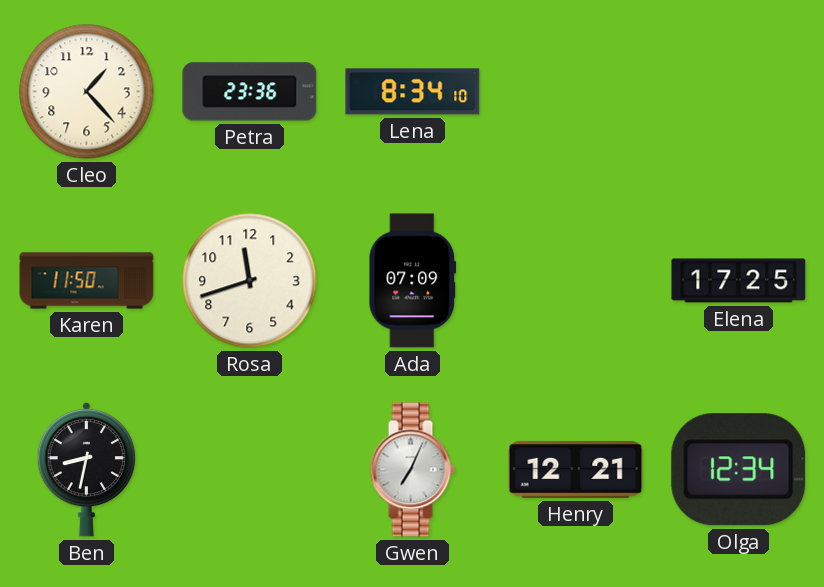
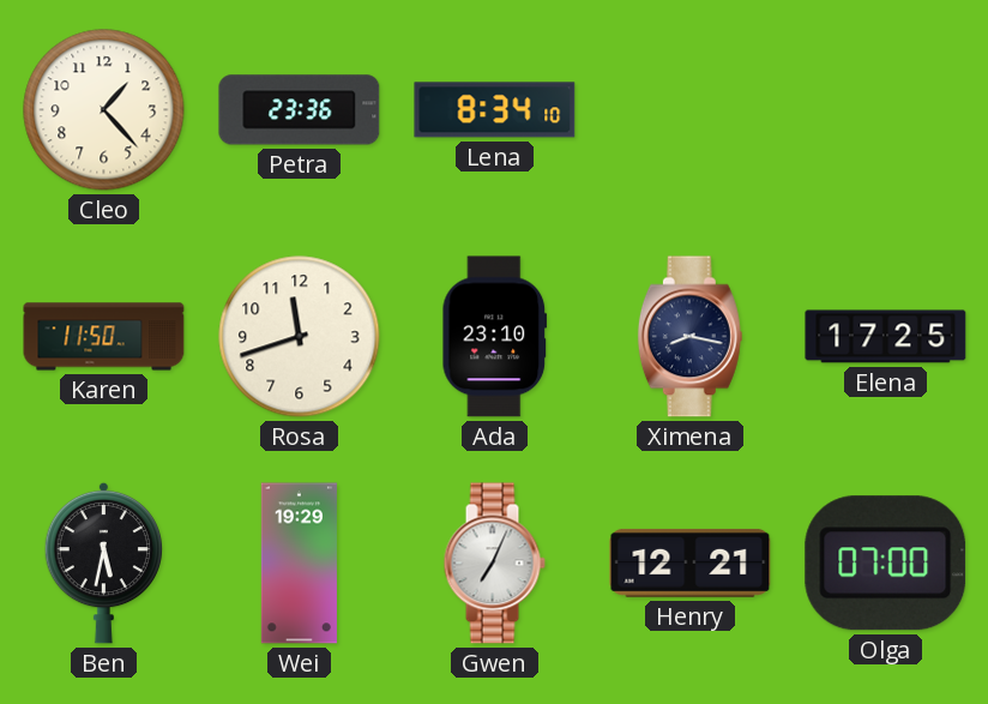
Ada: 07:09 -> 23:10 (495, 337)
Ximena: none -> 8:17 (689, 337)
Ben: 8:32 -> 5:32 (104, 562)
Wei: none -> 19:29 (299, 564)
Olga: 12:34 -> 07:00 (886, 564)
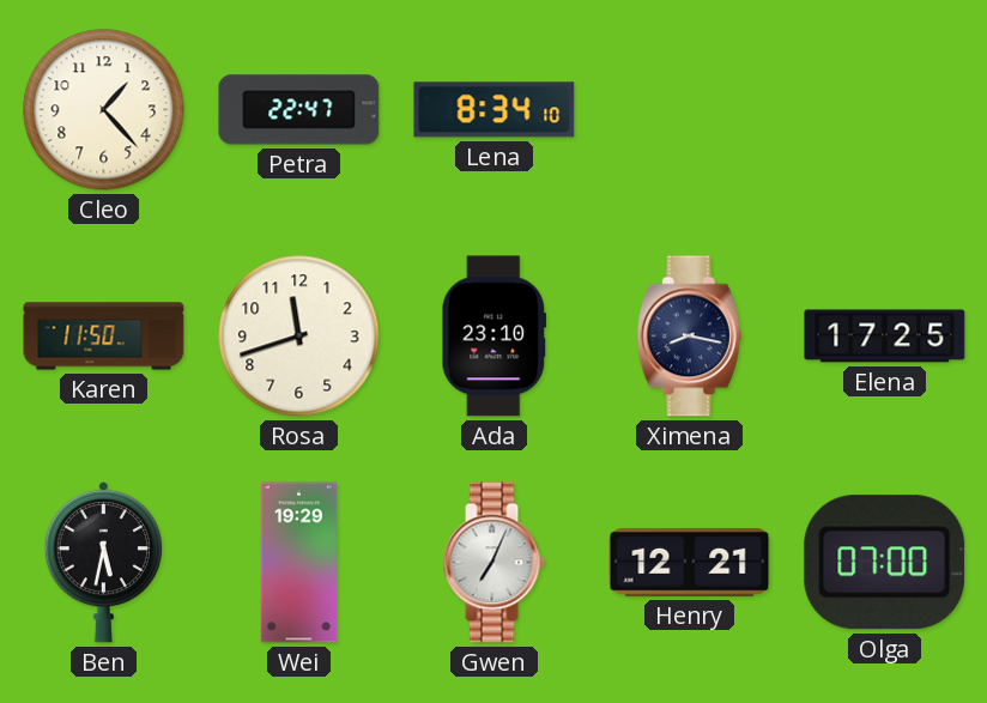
Petra: 23:36 -> 22:47 (299, 110)
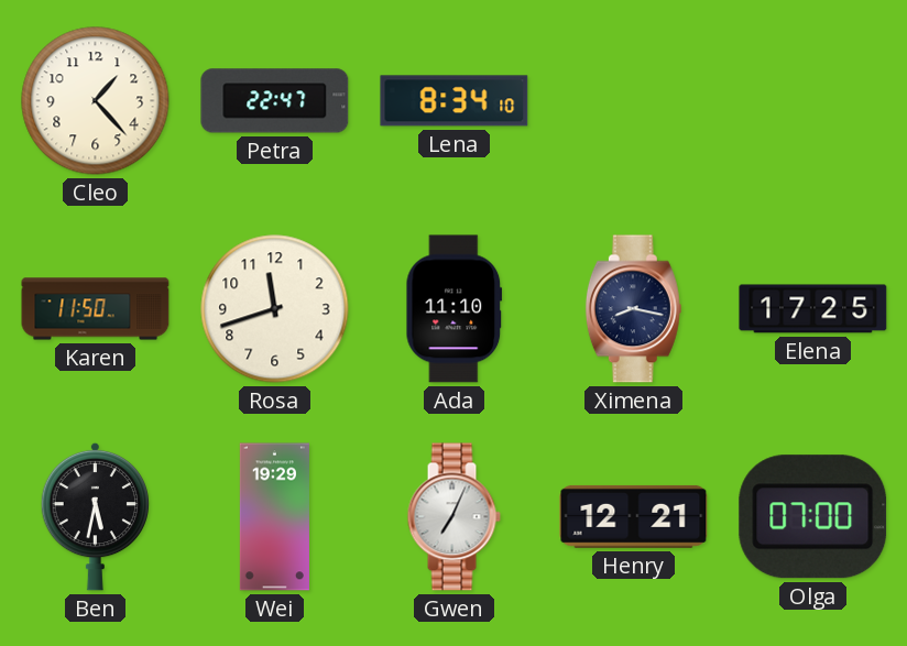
Ada: 23:10 -> 11:10 (455, 309)
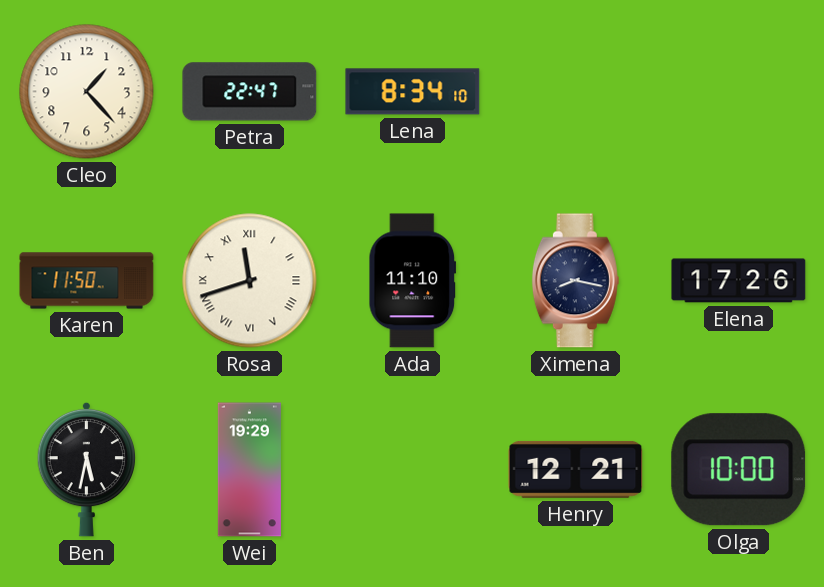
Rosa numerals: Arabic -> Roman (250, 281)
Elena: 17:25 -> 17:26 (739, 281)
Gwen: 7:04 -> none (453, 517)
Olga: 07:00 -> 10:00 (739, 470)
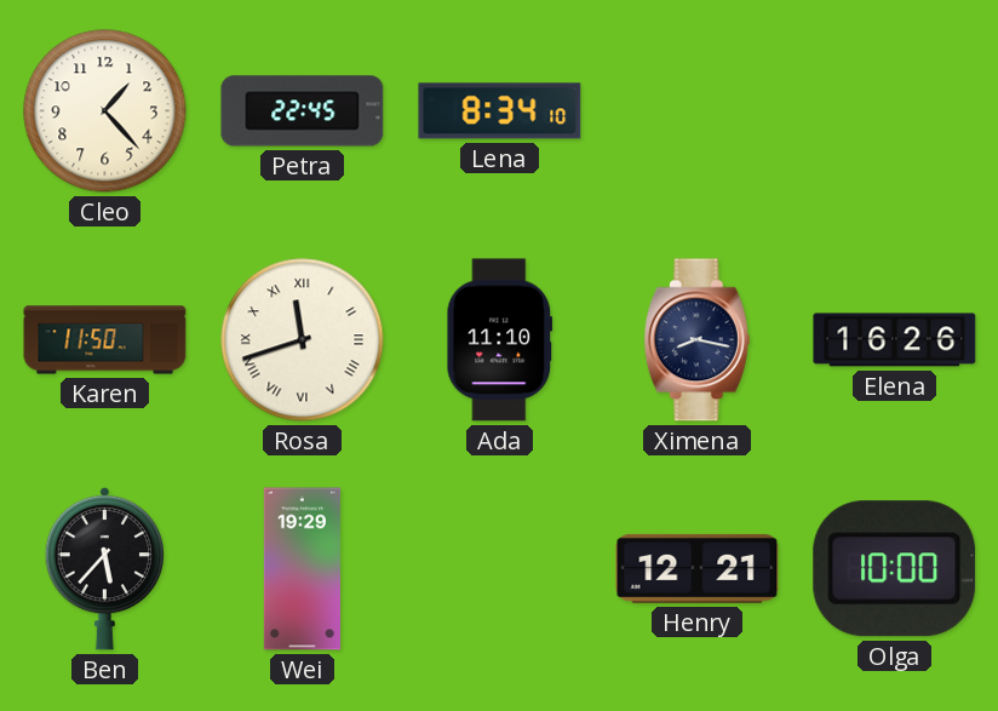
Petra: 22:47 -> 22:45 (303, 111)
Elena: 17:26 -> 16:26 (895, 340)
Ben: 5:32 -> 5:37 (105, 568)
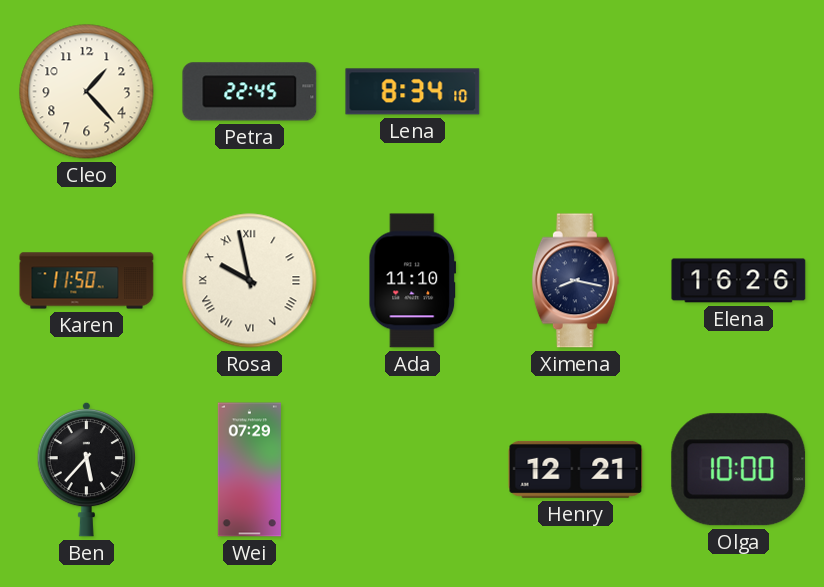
Rosa: 11:42 -> 9:58 (250, 281)
Wei: 19:29 -> 07:29 (249, 470)
